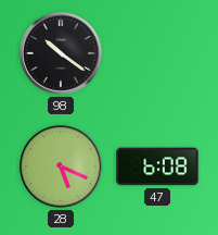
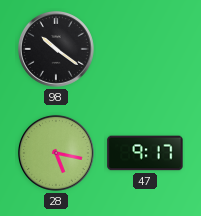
28: 5:19 -> 5:17 (56, 153)
47: 6:08 -> 9:17 (145, 153)
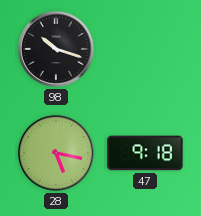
98: 10:21 -> 10:18 (56, 49)
47: 9:17 -> 9:18 (145, 153)
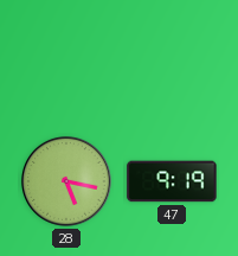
98: 10:18 -> none (56, 49)
47: 9:18 -> 9:19 (172, 181)
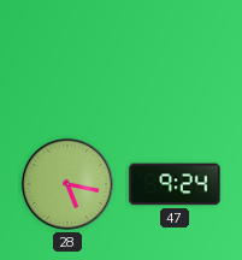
47: 9:19 -> 9:24 (175, 184)
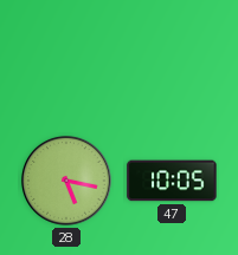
47: 9:24 -> 10:05 (172, 181)
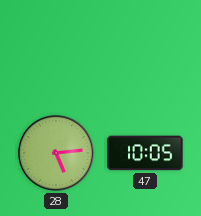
28: 5:17 -> 5:14 (56, 153)
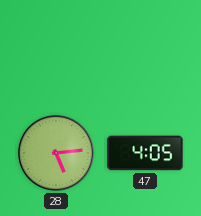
47: 10:05 -> 4:05 (145, 153)
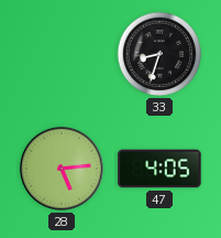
33: none -> 8:33 (159, 54)
